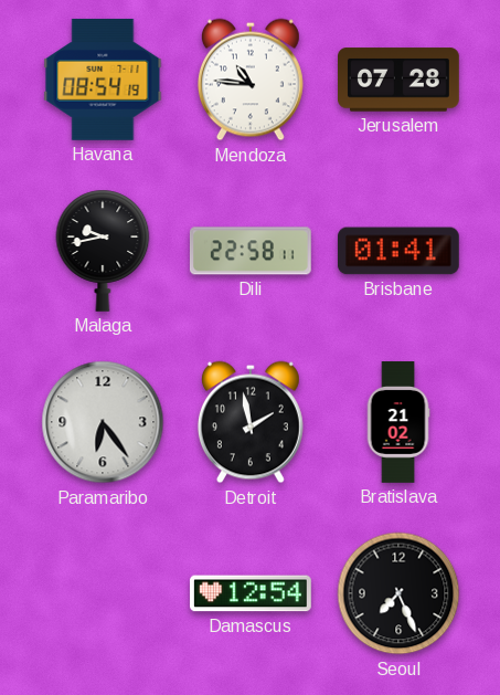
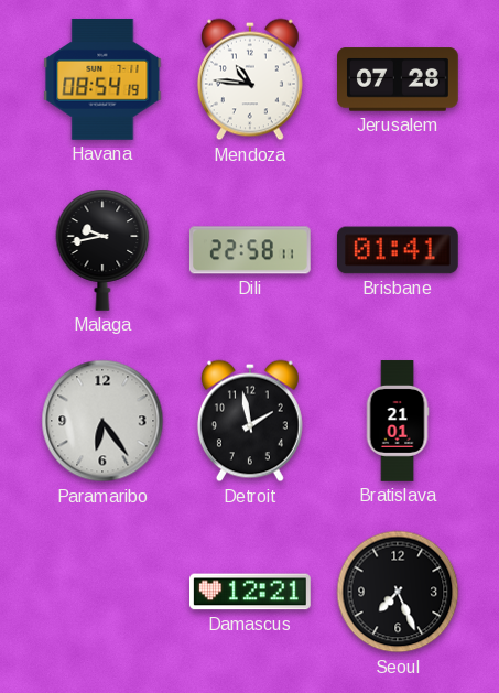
Bratislava: 21:02 -> 21:01 (398, 421)
Damascus: 12:54 -> 12:21 (251, 592)
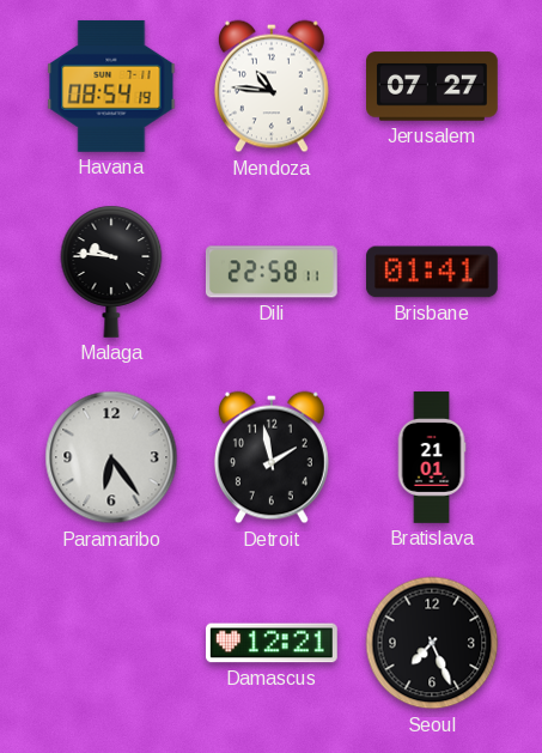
Jerusalem: 07:28 -> 07:27 (433, 86)
Malaga: 9:43 -> 9:46 (111, 272)
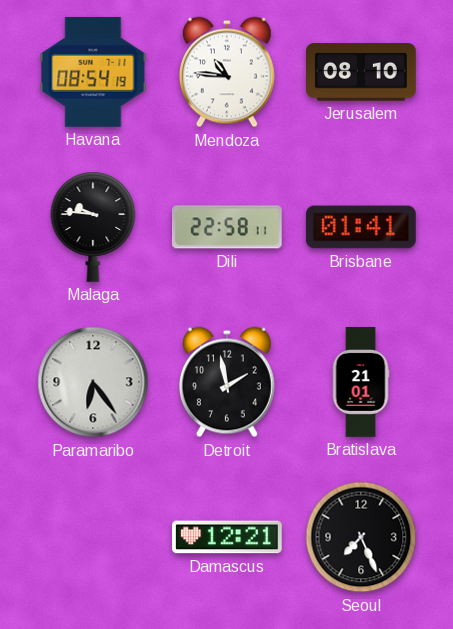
Jerusalem: 07:27 -> 08:10 (362, 72)
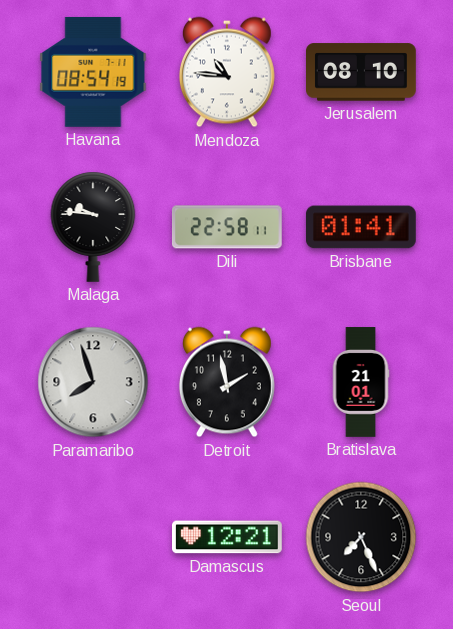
Paramaribo: 6:24 -> 7:57 (93, 382)
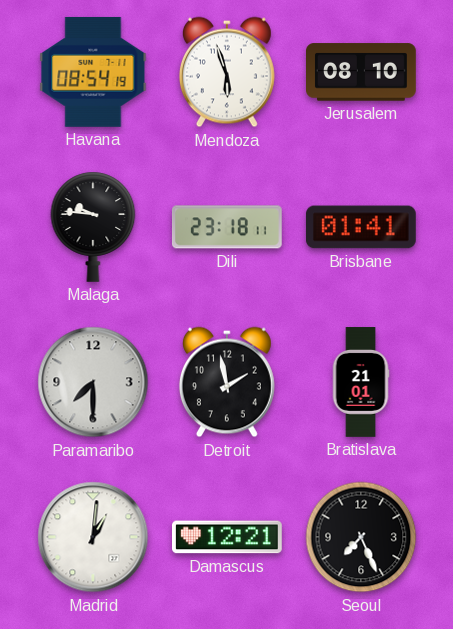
Mendoza: 10:46 -> 5:57 (227, 72)
Dili: 22:58 -> 23:18 (227, 227)
Paramaribo: 7:57 -> 7:30 (93, 382)
Madrid: none -> 1:01 (93, 537)
